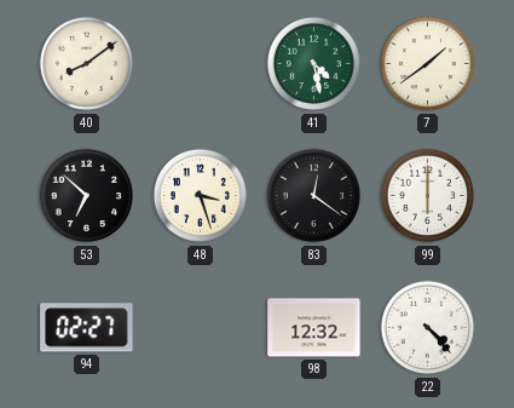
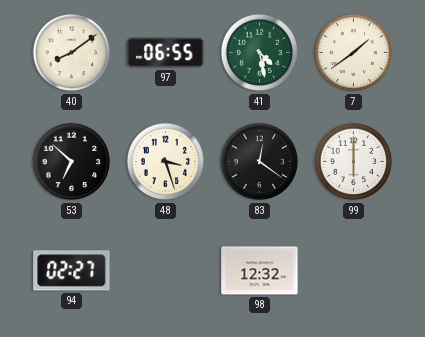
97: none -> 06:55 (166, 53)
22: 4:23 -> none (428, 328)
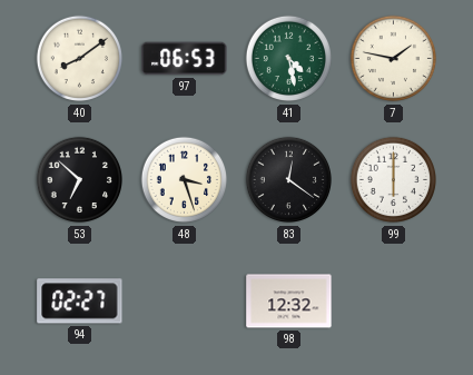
97: 06:55 -> 06:53 (185, 59)
7: 1:39 -> 1:47 (394, 59)
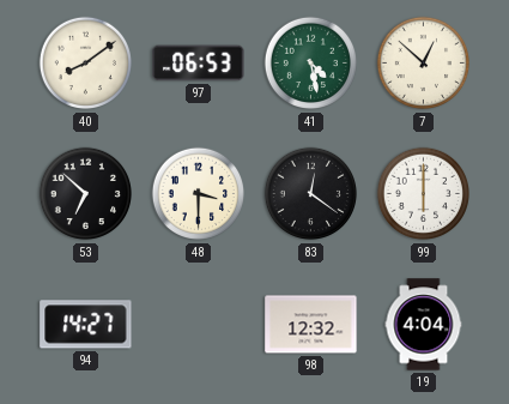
7: 1:47 -> 12:52 (424, 64)
48: 3:27 -> 3:30 (199, 194)
94: 02:27 -> 14:27 (86, 325)
19: none -> 4:04 (424, 325)
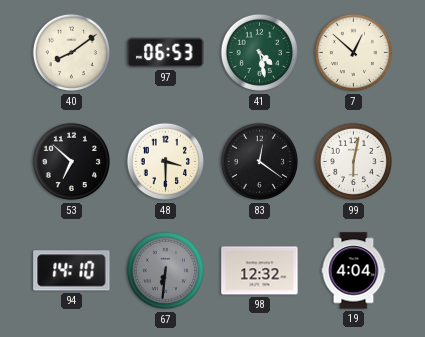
99: 6:00 -> 6:02 (354, 162)
94: 14:27 -> 14:10 (72, 271)
67: none -> 6:31 (166, 271)
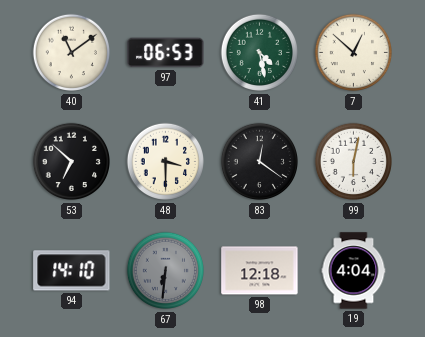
40: 8:09 -> 11:09 (72, 53)
98: 12:32 -> 12:18 (260, 271)
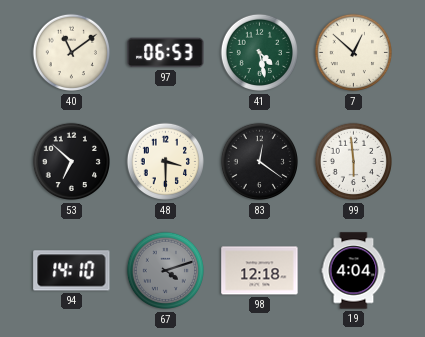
99: 6:02 -> 5:59 (354, 162)
67: 6:31 -> 4:12 (166, 271)
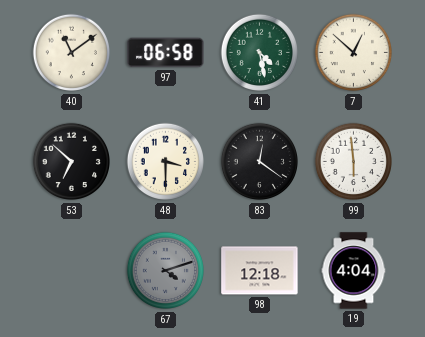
97: 06:53 -> 06:58 (166, 53)
94: 14:10 -> none (72, 271)
